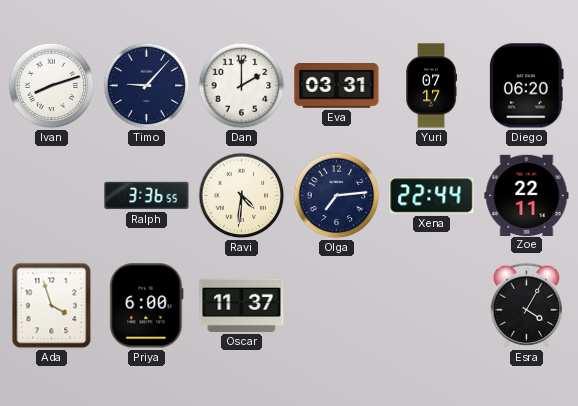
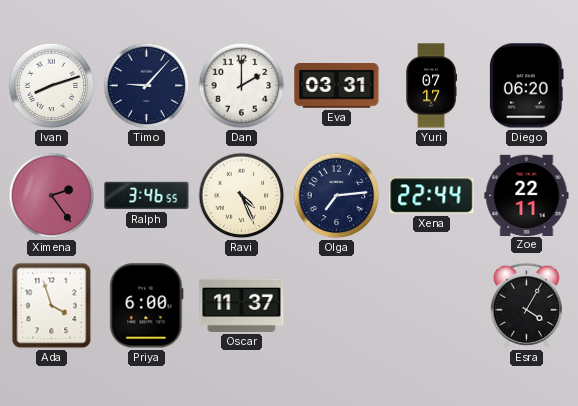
Ximena: none -> 2:24 (52, 196)
Ralph: 3:36 -> 3:46 (147, 196)
Ravi: 4:31 -> 4:26 (242, 196)
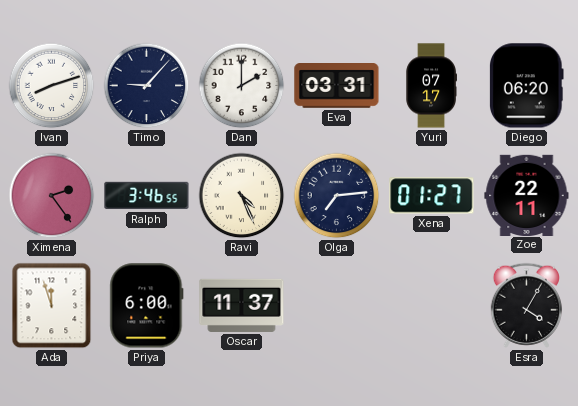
Xena: 22:44 -> 01:27 (432, 196)
Ada: 3:57 -> 11:57 (52, 306)
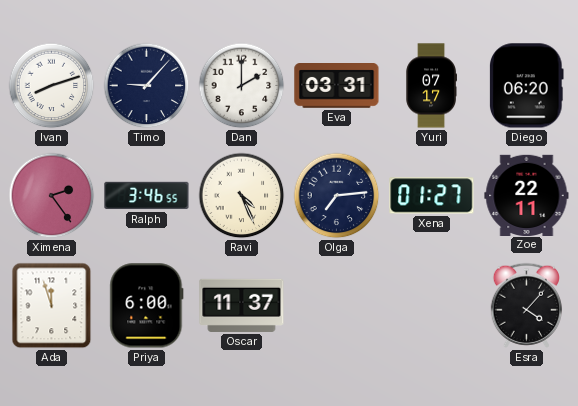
Esra: 4:05 -> 4:07 (526, 305)
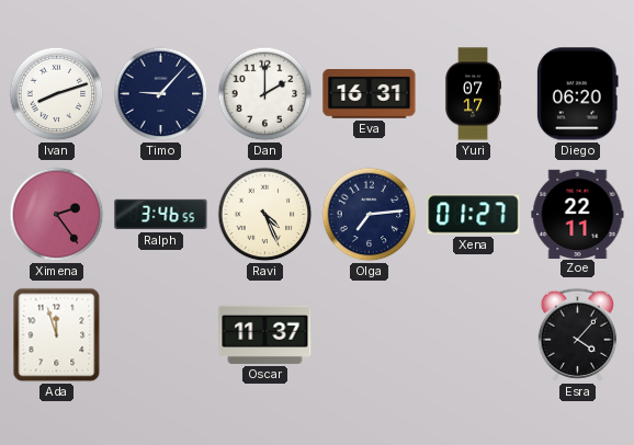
Eva: 03:31 -> 16:31 (370, 94)
Priya: 6:00 -> none (147, 306)
